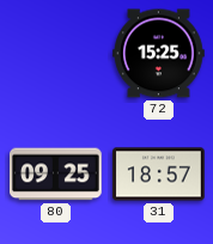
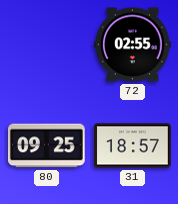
72: 15:25 -> 02:55 (133, 45)
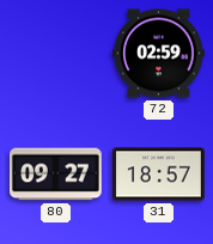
72: 02:55 -> 02:59 (159, 54)
80: 09:25 -> 09:27 (56, 175)
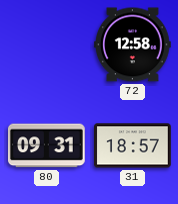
72: 02:59 -> 12:58 (133, 45)
80: 09:27 -> 09:31 (47, 146)
